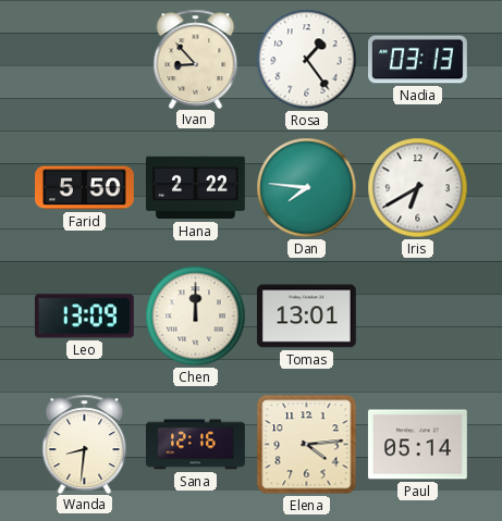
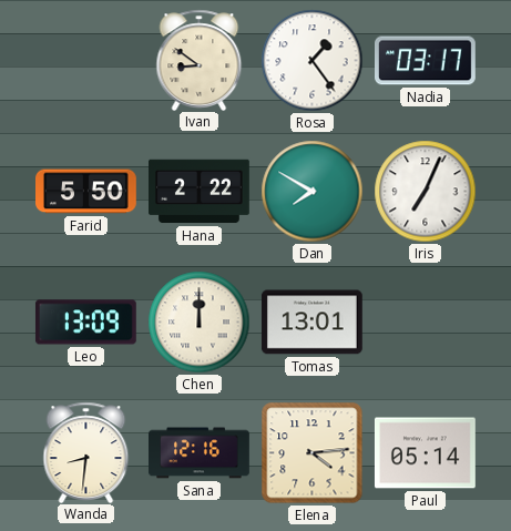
Ivan: 8:53 -> 8:51 (200, 60)
Nadia: 03:13 -> 03:17 (426, 61)
Dan: 7:46 -> 7:50 (313, 192)
Iris: 6:40 -> 7:04 (426, 192)
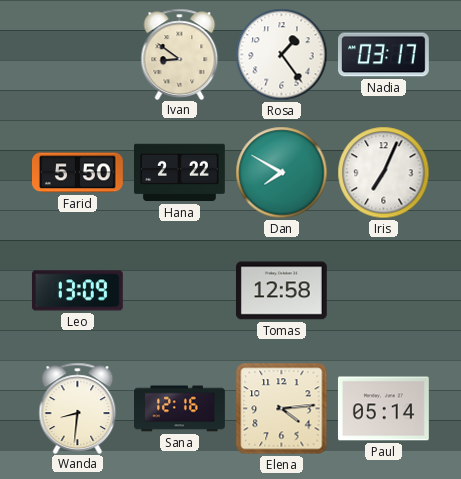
Chen: 12:00 -> none (200, 323)
Tomas: 13:01 -> 12:58 (281, 291)
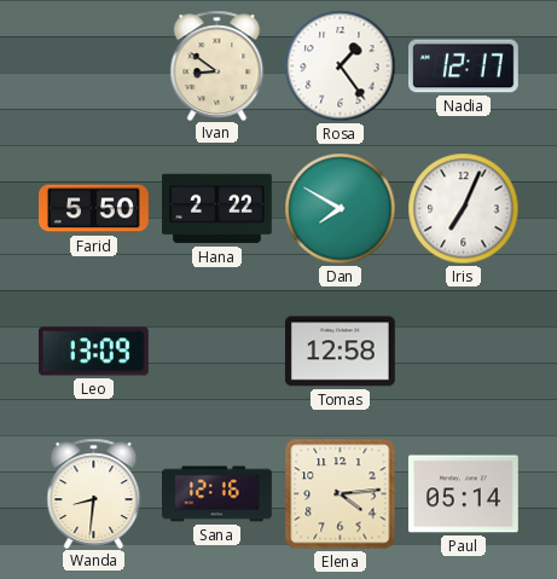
Nadia: 03:17 -> 12:17 (464, 66)
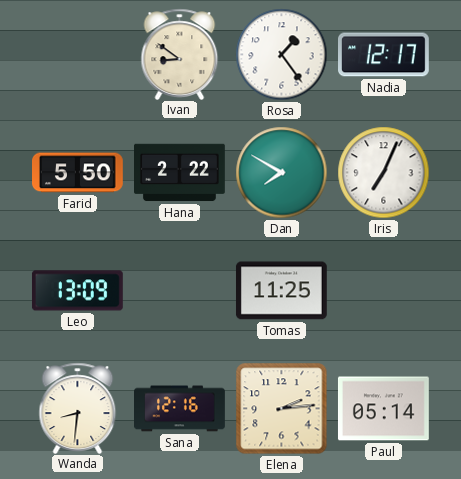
Tomas: 12:58 -> 11:25 (281, 291)
Elena: 4:14 -> 2:14 (282, 409)
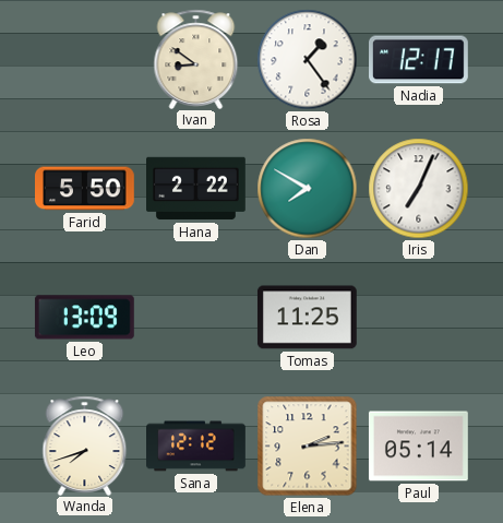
Wanda: 8:31 -> 7:42 (85, 445)
Sana: 12:16 -> 12:12 (196, 447)
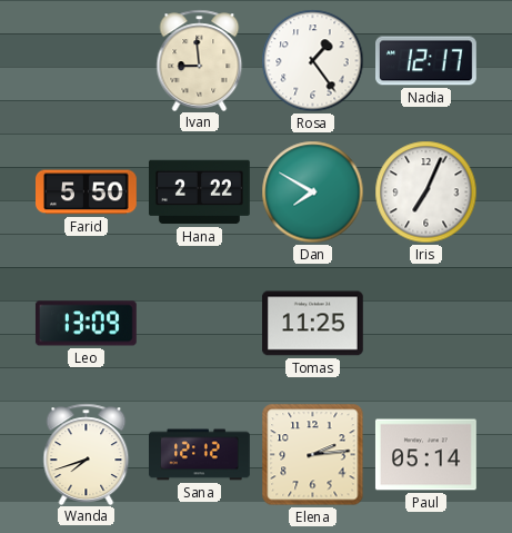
Ivan: 8:51 -> 8:59 (200, 60)
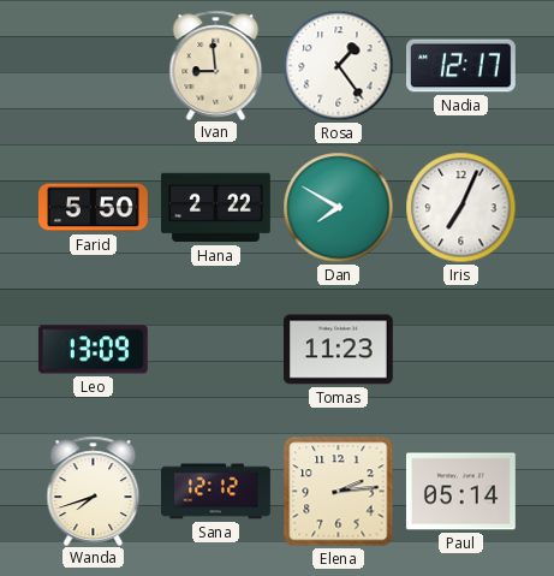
Tomas: 11:25 -> 11:23 (338, 350)
